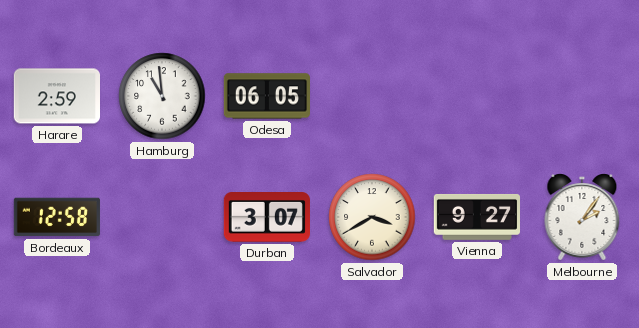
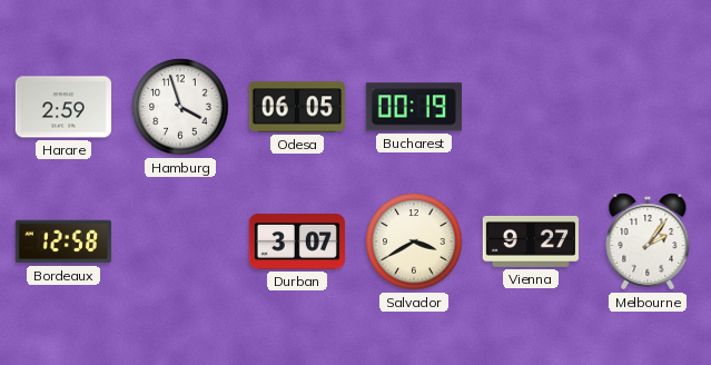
Hamburg: 10:59 -> 3:57 (180, 107)
Bucharest: none -> 00:19 (414, 107)
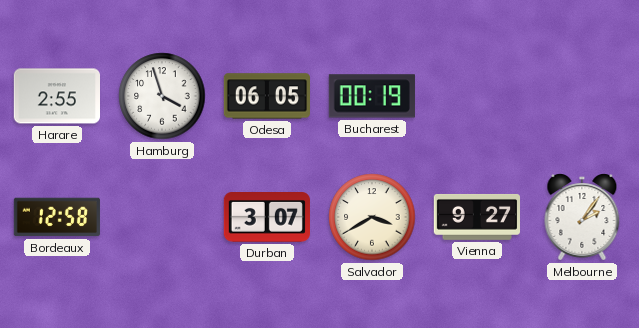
Harare: 2:59 -> 2:55 (56, 96)
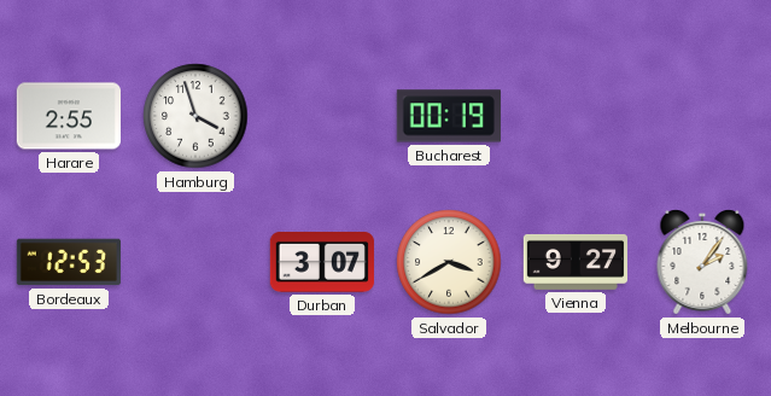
Odesa: 06:05 -> none (266, 96)
Bordeaux: 12:58 -> 12:53 (69, 262)
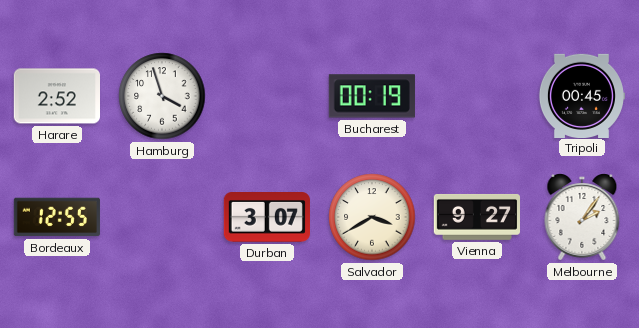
Harare: 2:55 -> 2:52 (56, 96)
Tripoli: none -> 00:45 (581, 95)
Bordeaux: 12:53 -> 12:55 (57, 217)
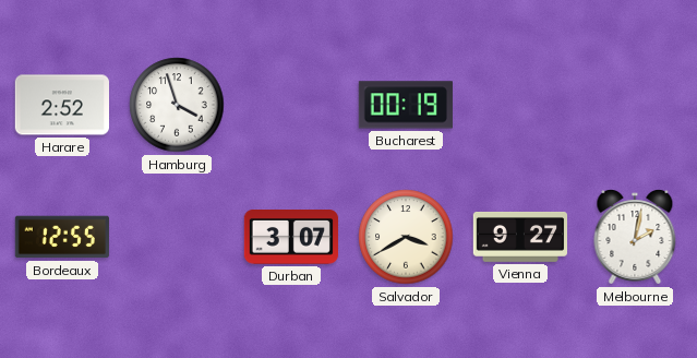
Tripoli: 00:45 -> none (581, 95)
Melbourne: 2:06 -> 2:02 (635, 237)
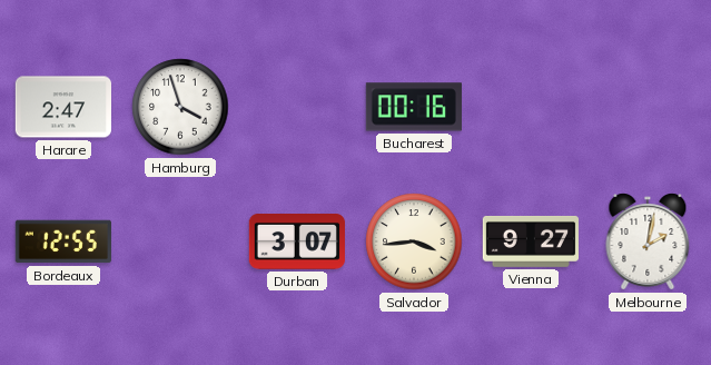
Harare: 2:52 -> 2:47 (62, 107)
Bucharest: 00:19 -> 00:16 (414, 107)
Salvador: 3:40 -> 3:44 (414, 241)
